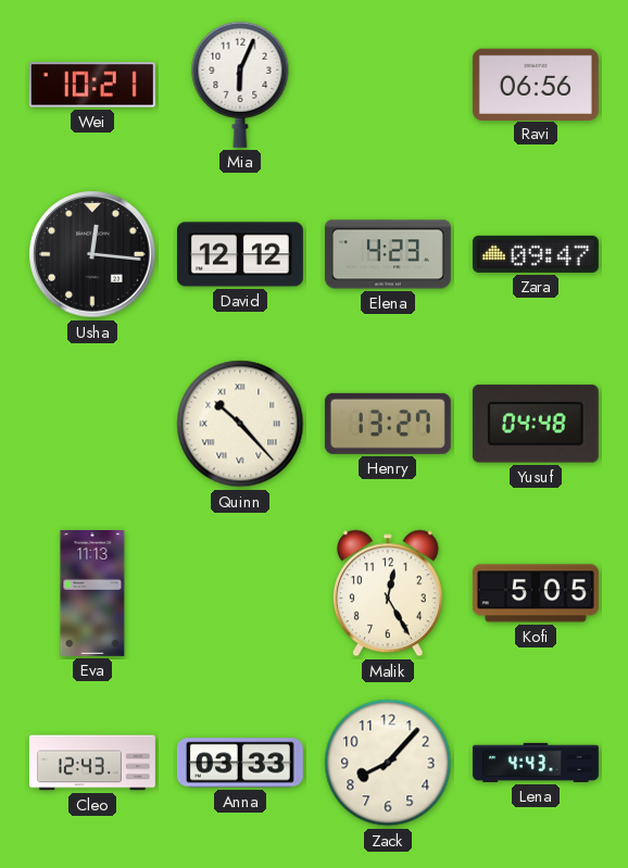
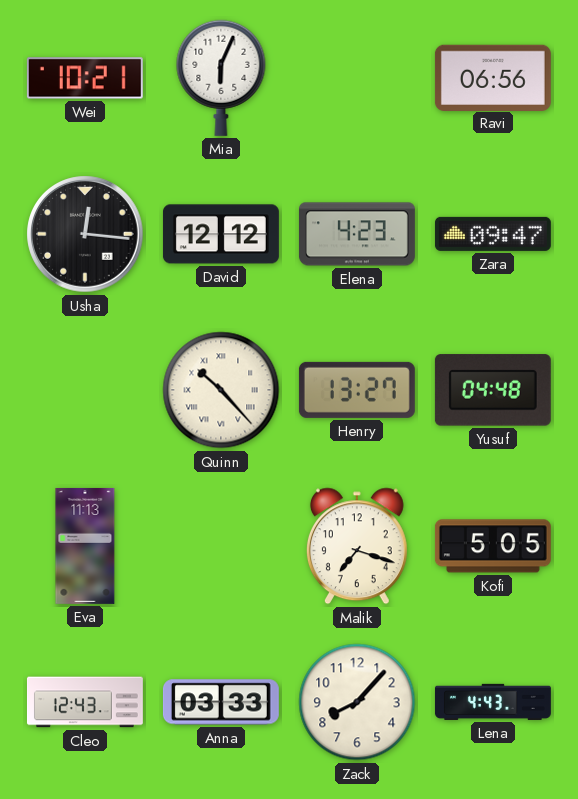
Malik: 12:25 -> 7:18 (357, 546)
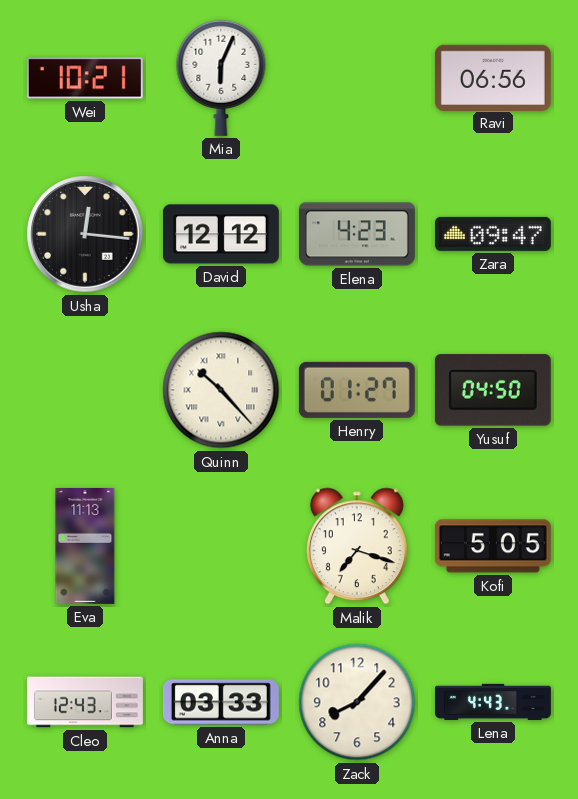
Henry: 13:27 -> 01:27 (357, 390)
Yusuf: 04:48 -> 04:50 (493, 390)
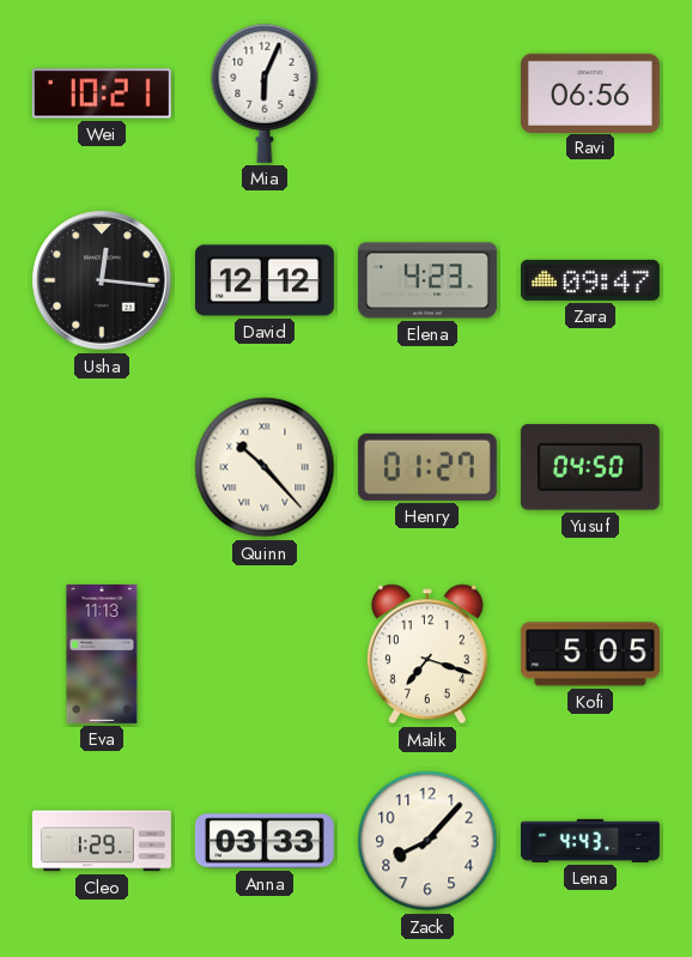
Cleo: 12:43 -> 1:29 (102, 841)
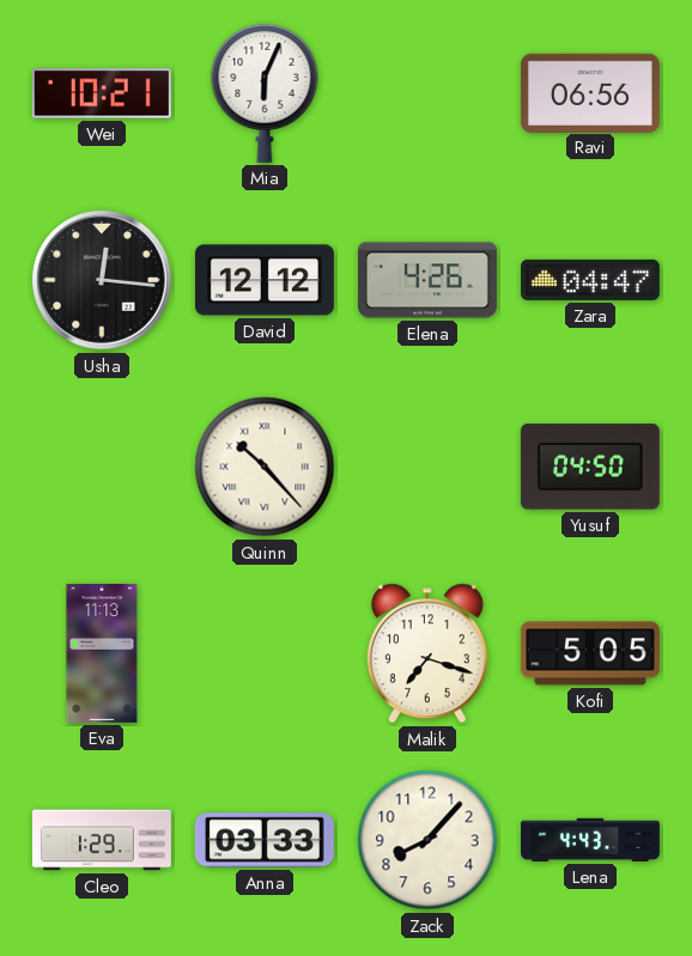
Elena: 4:23 -> 4:26 (427, 280)
Zara: 09:47 -> 04:47 (590, 280)
Henry: 01:27 -> none (427, 467)
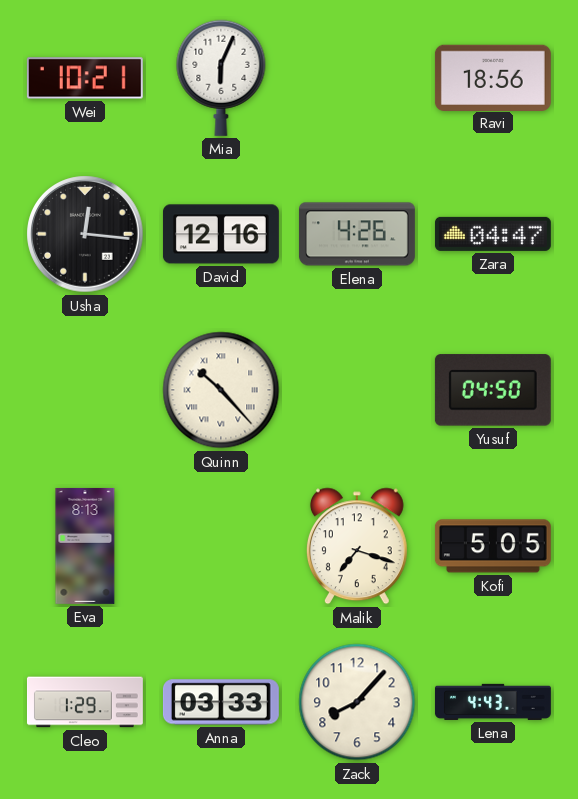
Ravi: 06:56 -> 18:56 (493, 77)
David: 12:12 -> 12:16 (221, 234)
Eva: 11:13 -> 8:13 (85, 546)
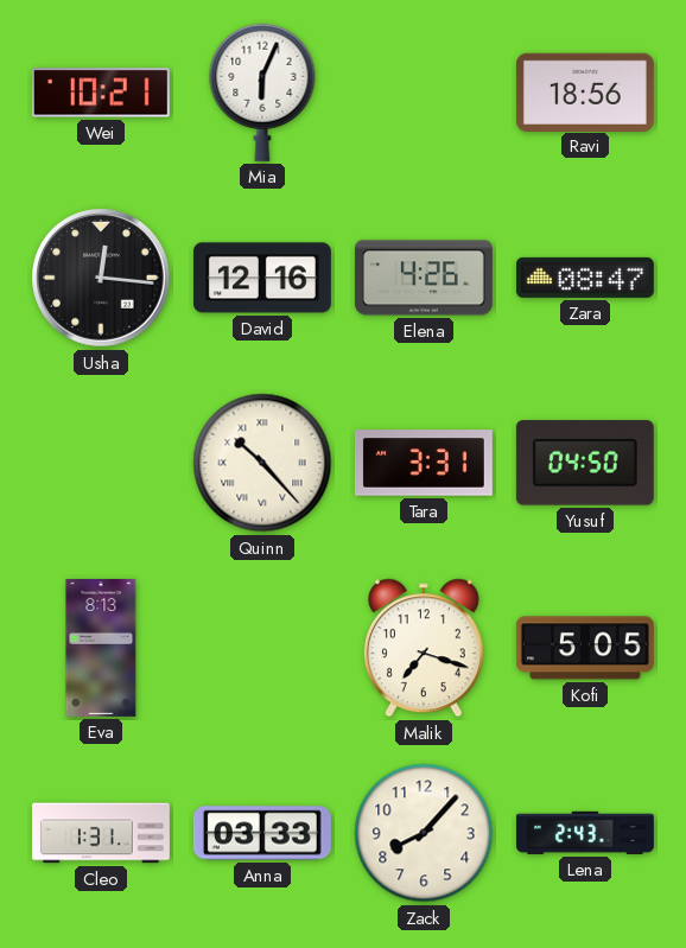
Zara: 04:47 -> 08:47 (585, 278)
Tara: none -> 3:31 (424, 463)
Cleo: 1:29 -> 1:31 (101, 833)
Lena: 4:43 -> 2:43 (585, 833)
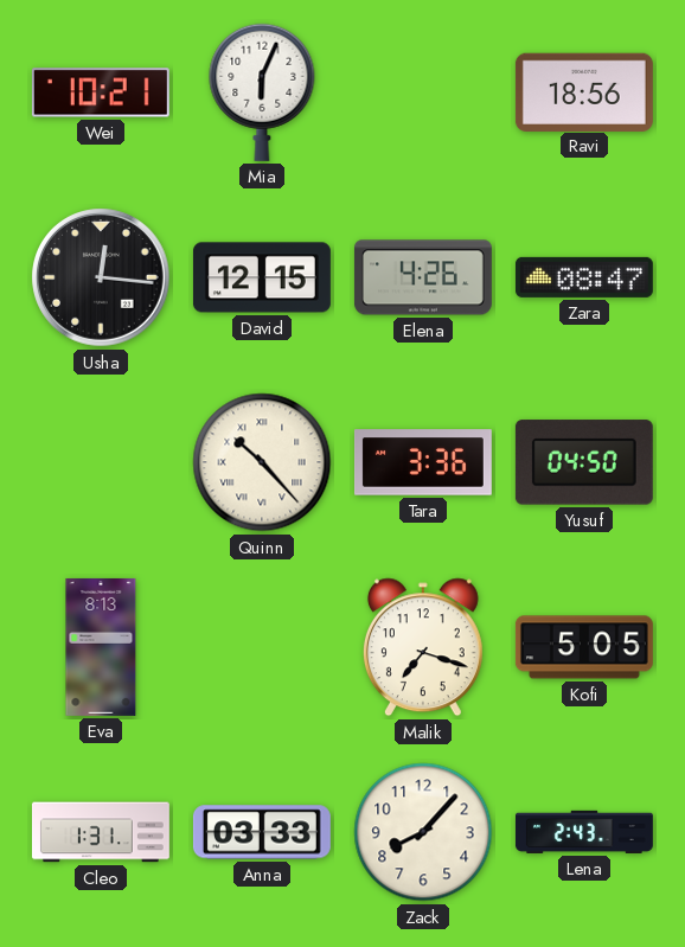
David: 12:16 -> 12:15 (262, 277)
Tara: 3:31 -> 3:36 (423, 462)
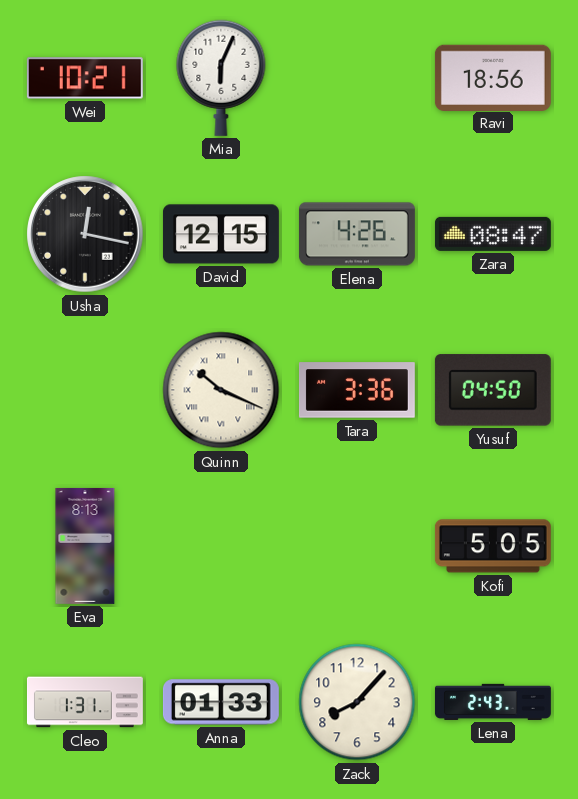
Usha: 12:16 -> 12:17 (85, 234)
Quinn: 10:23 -> 10:19 (221, 390)
Malik: 7:18 -> none (423, 647)
Anna: 03:33 -> 01:33 (221, 702)
